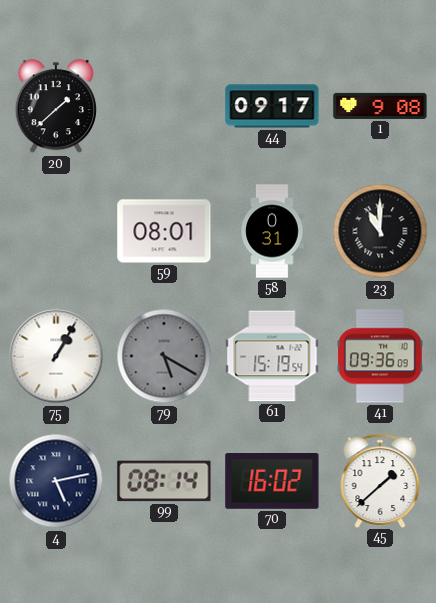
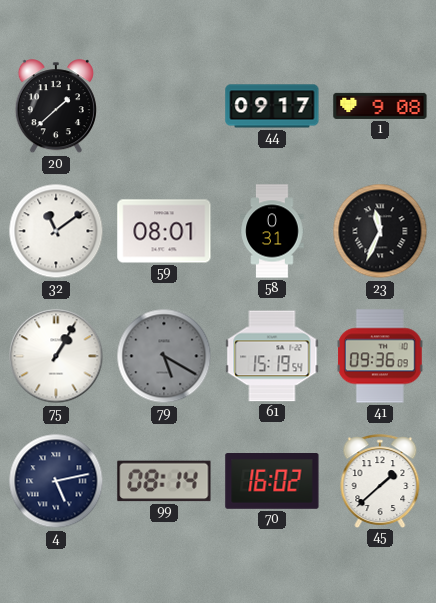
32: none -> 11:09 (56, 231)
23: 11:00 -> 11:34 (380, 231)
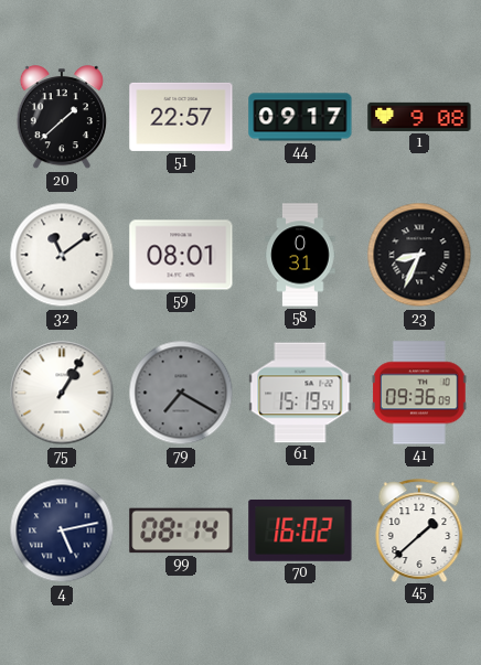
51: none -> 22:57 (181, 117)
23: 11:34 -> 8:34 (419, 255)
79: 5:20 -> 7:20 (181, 393)
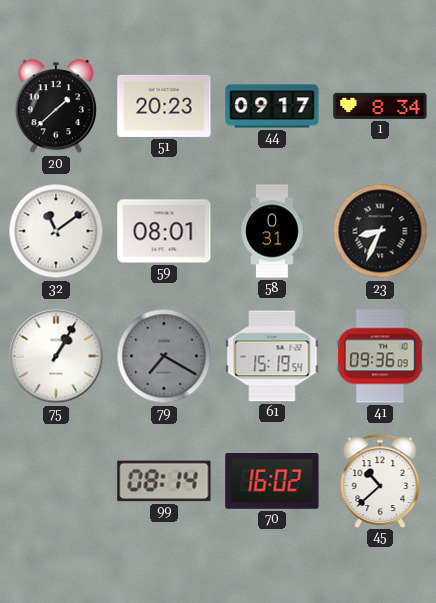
51: 22:57 -> 20:23 (164, 106)
1: 9:08 -> 8:34 (380, 106)
4: 5:13 -> none (62, 530)
45: 1:38 -> 10:38 (380, 481)
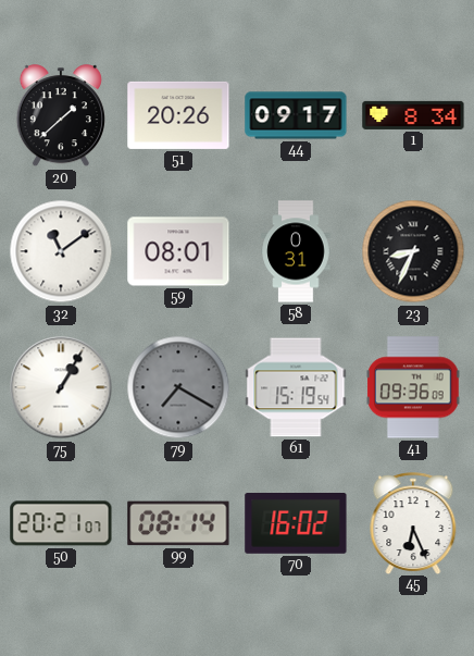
51: 20:23 -> 20:26 (178, 115)
50: none -> 20:21 (61, 523)
45: 10:38 -> 6:26 (413, 523)
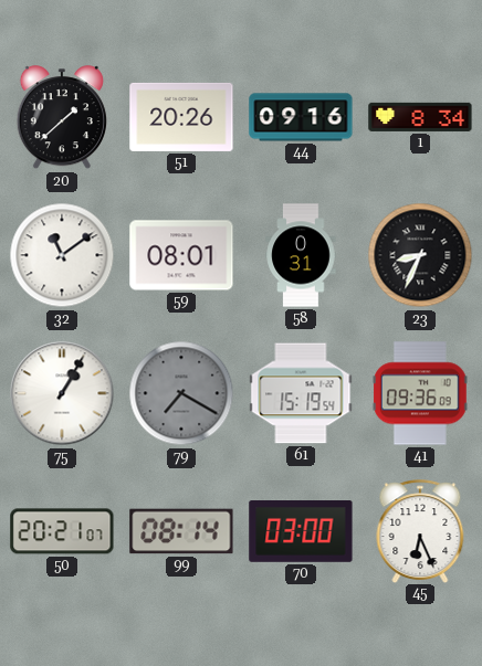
44: 09:17 -> 09:16 (301, 117)
70: 16:02 -> 03:00 (301, 532)
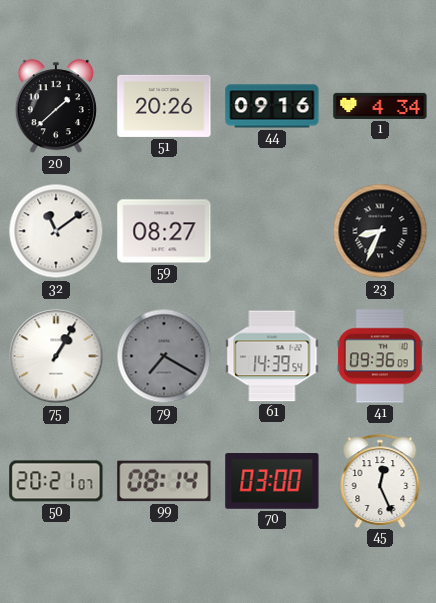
1: 8:34 -> 4:34 (380, 106)
59: 08:01 -> 08:27 (164, 231)
58: 0:31 -> none (301, 255)
61: 15:19 -> 14:39 (272, 356)
45: 6:26 -> 12:26 (380, 481)
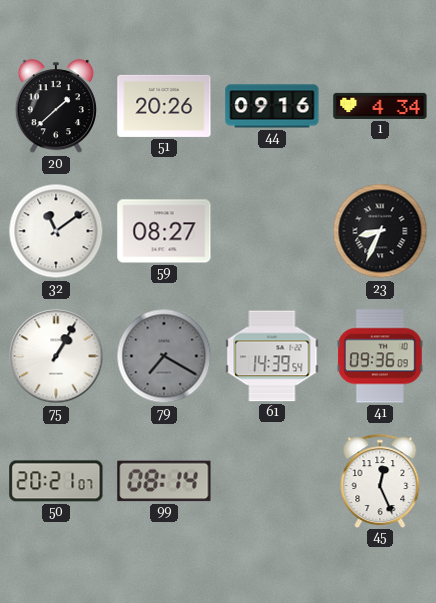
70: 03:00 -> none (272, 482)
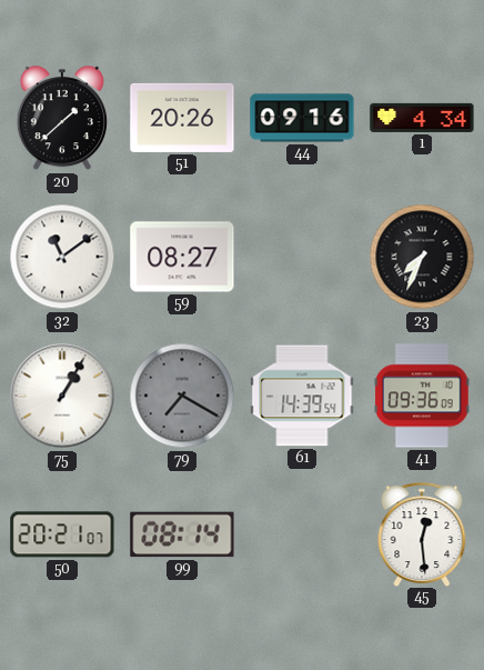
23: 8:34 -> 7:34 (422, 257)
45: 12:26 -> 12:29 (422, 534)
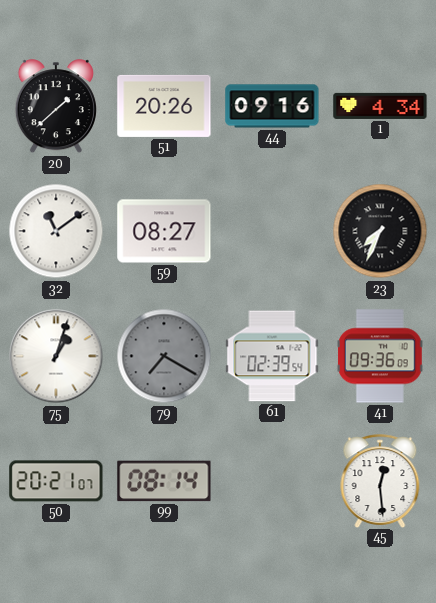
75: 1:05 -> 1:03 (56, 356)
61: 14:39 -> 02:39 (272, 356)
